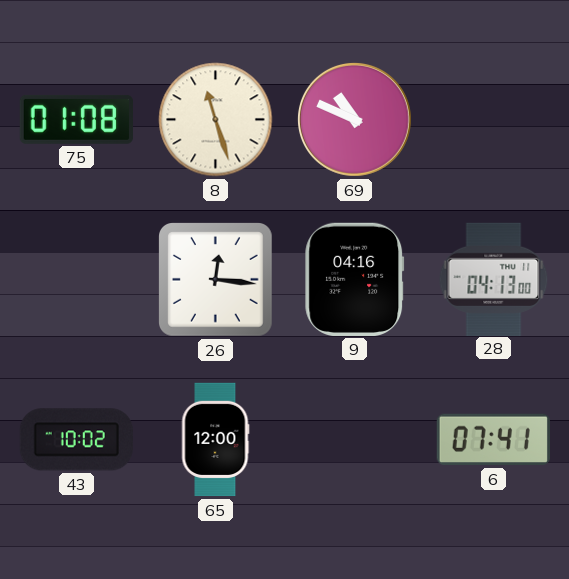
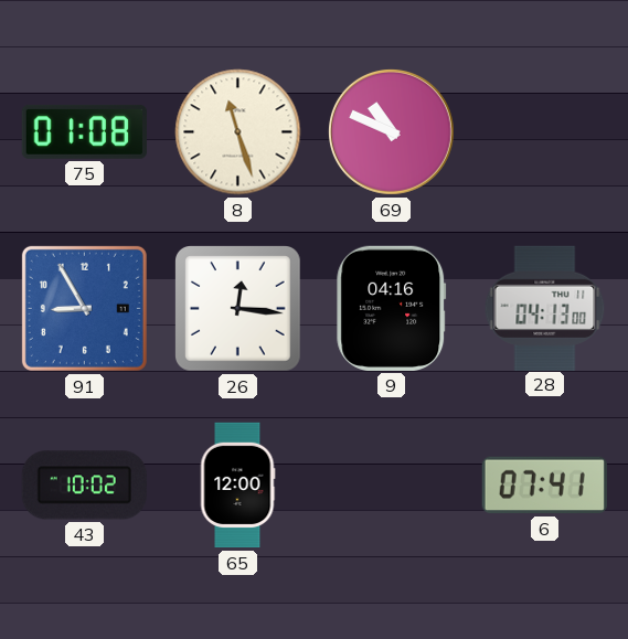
91: none -> 8:55 (84, 308)
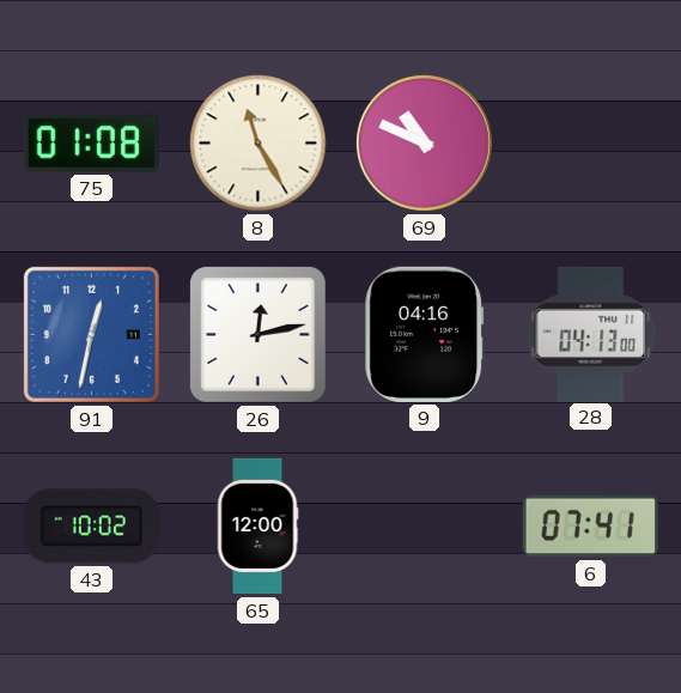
8: 11:27 -> 11:25 (259, 144)
91: 8:55 -> 12:32 (91, 334)
26: 12:16 -> 12:13 (259, 335)
